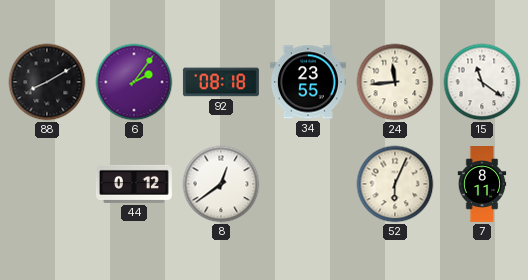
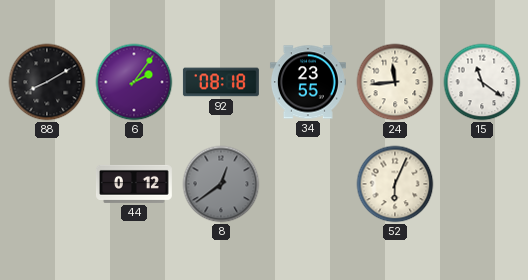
8 dial: white -> grey (221, 184)
7: 8:11 -> none (482, 185)
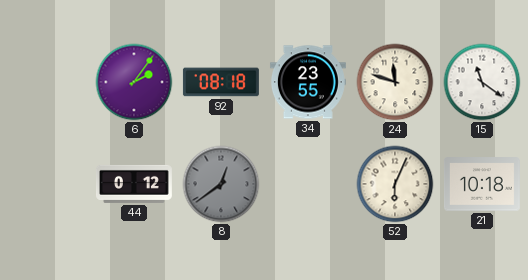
88: 8:10 -> none (47, 82)
24: 11:44 -> 11:48 (395, 82)
21: none -> 10:18 (482, 184)
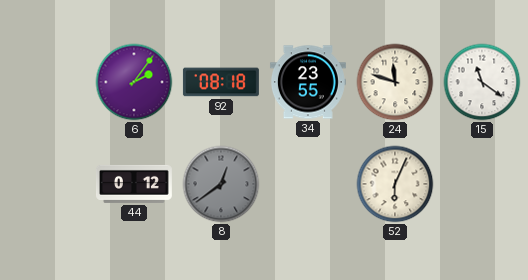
21: 10:18 -> none (482, 184)
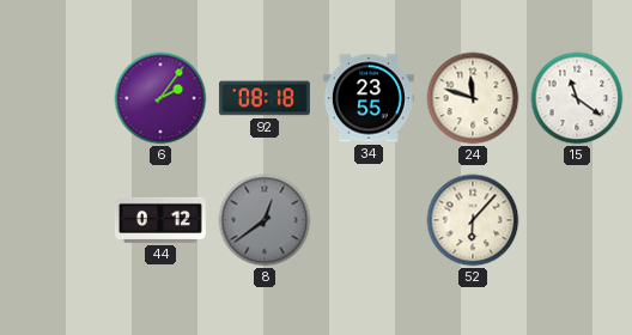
52: 6:04 -> 6:07 (473, 220)
